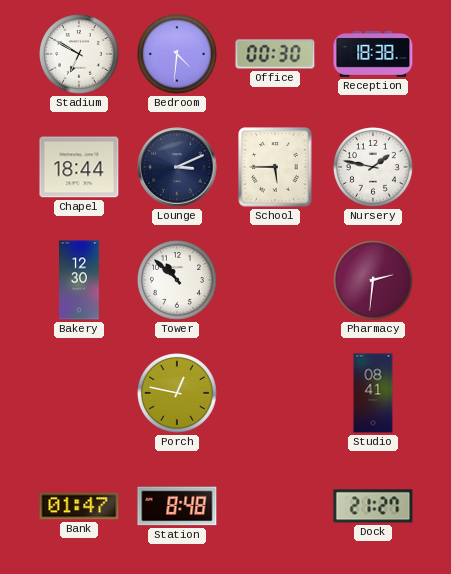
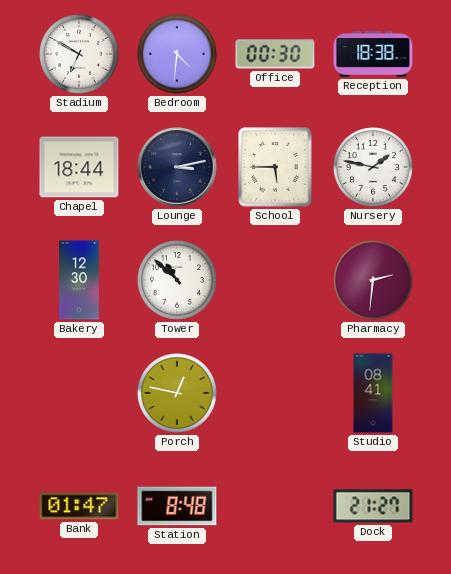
Lounge: 3:11 -> 3:13 (177, 167)
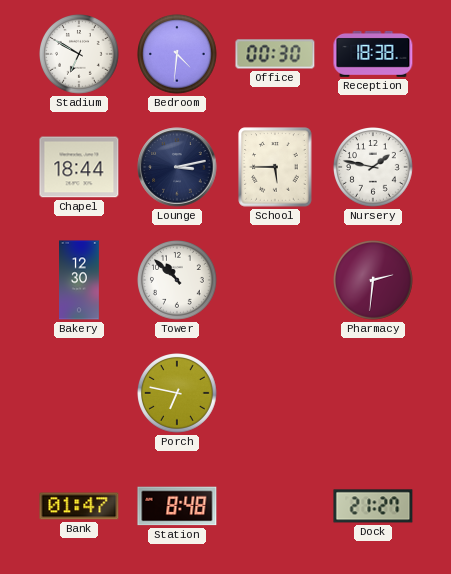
Porch: 12:47 -> 6:47 (178, 394)
Studio: 08:41 -> none (373, 393)
